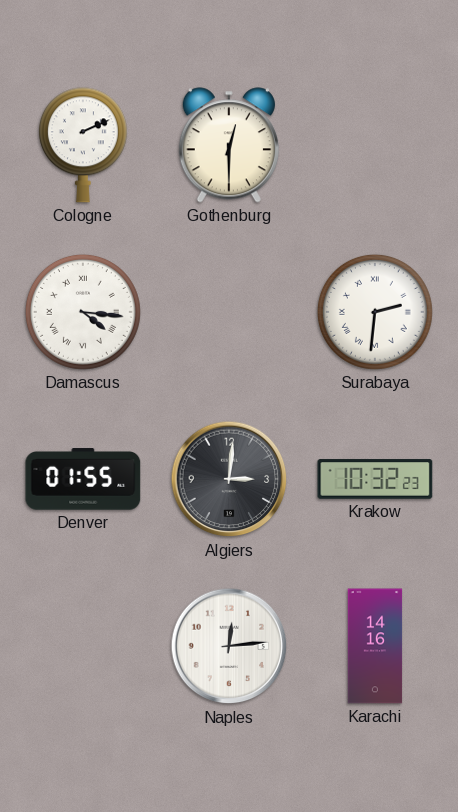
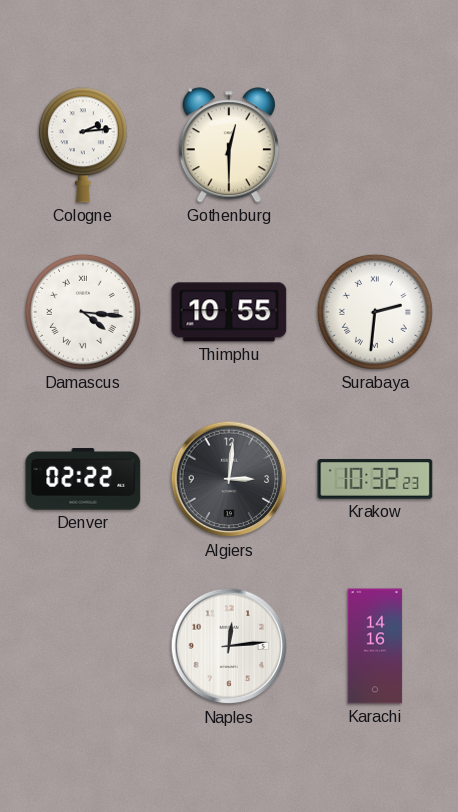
Cologne: 2:11 -> 2:14 (83, 145)
Thimphu: none -> 10:55 (229, 312)
Denver: 01:55 -> 02:22 (83, 479)
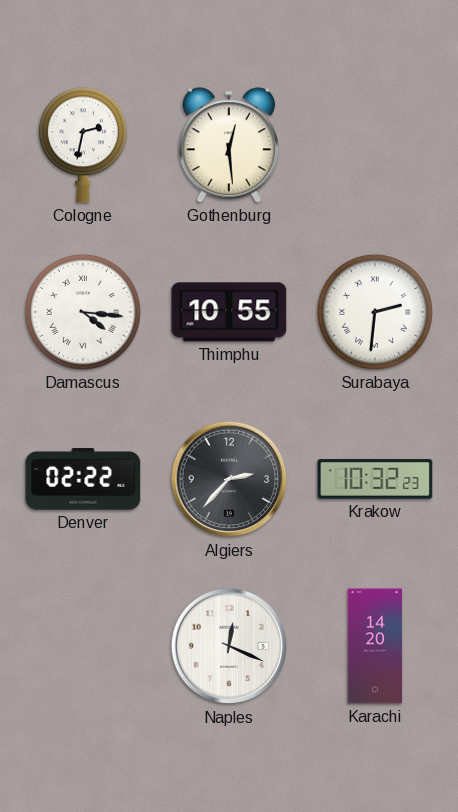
Cologne: 2:14 -> 2:32 (83, 145)
Gothenburg: 12:30 -> 12:29 (229, 145)
Algiers: 3:01 -> 2:37 (229, 479)
Naples: 12:14 -> 12:19 (229, 646)
Karachi: 14:16 -> 14:20 (375, 646)
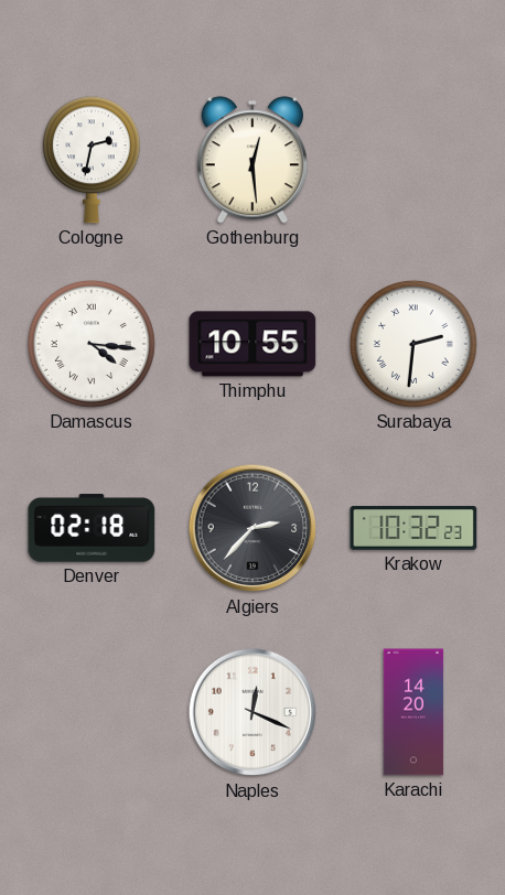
Denver: 02:22 -> 02:18 (92, 528)
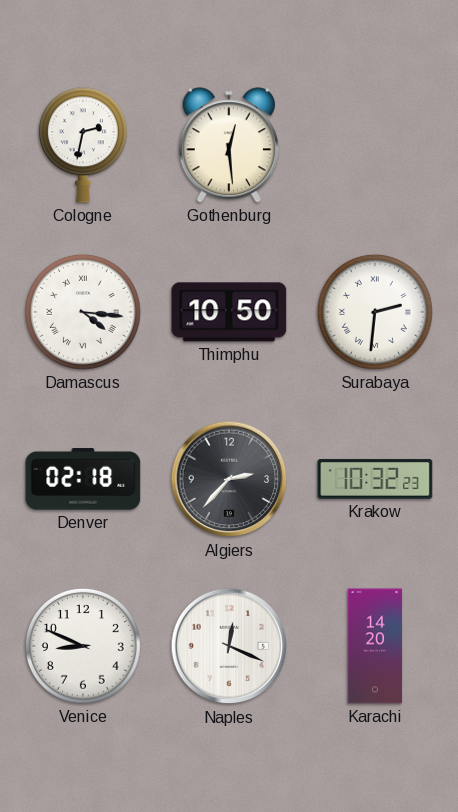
Thimphu: 10:55 -> 10:50 (229, 312)
Venice: none -> 8:49 (83, 646)
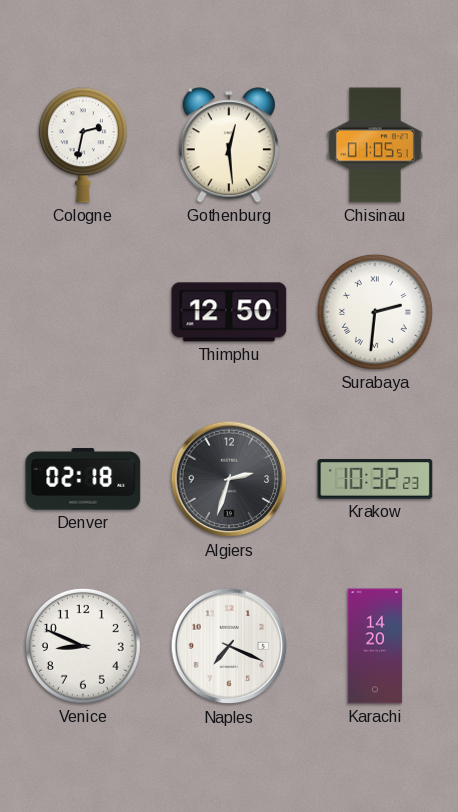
Chisinau: none -> 01:05 (375, 145)
Damascus: 4:16 -> none (83, 312)
Thimphu: 10:50 -> 12:50 (229, 312)
Algiers: 2:37 -> 2:33 (229, 479)
Naples: 12:19 -> 7:19 (229, 646)
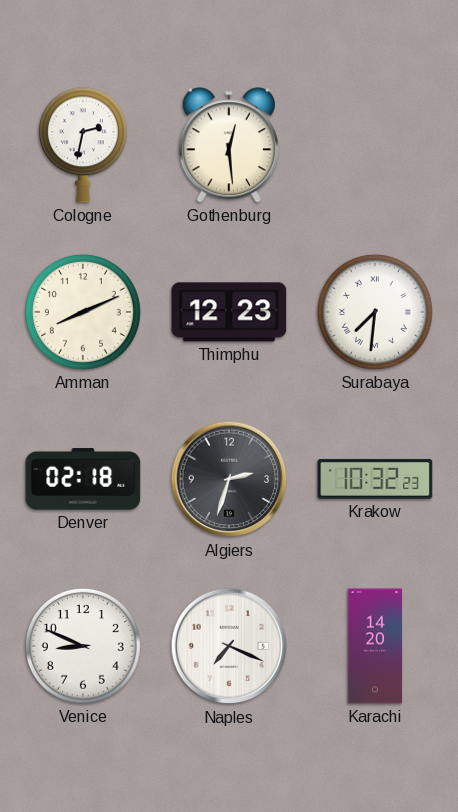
Chisinau: 01:05 -> none (375, 145)
Amman: none -> 8:11 (83, 312)
Thimphu: 12:50 -> 12:23 (229, 312)
Surabaya: 2:31 -> 7:31 (375, 312)
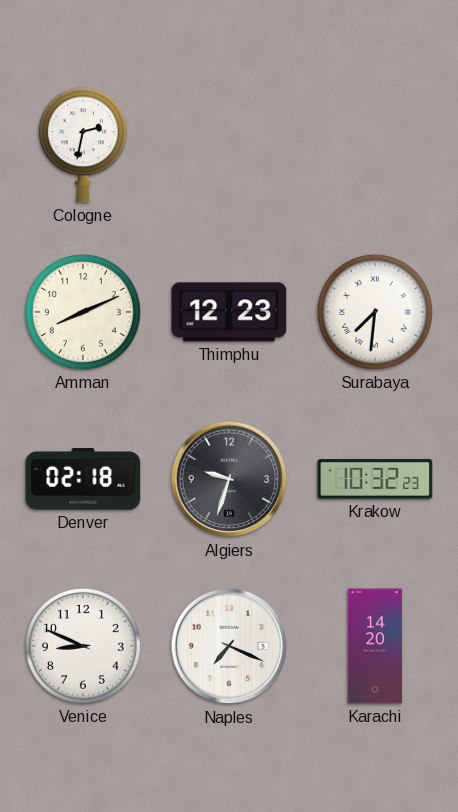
Gothenburg: 12:29 -> none (229, 145)
Algiers: 2:33 -> 9:33 (229, 479)
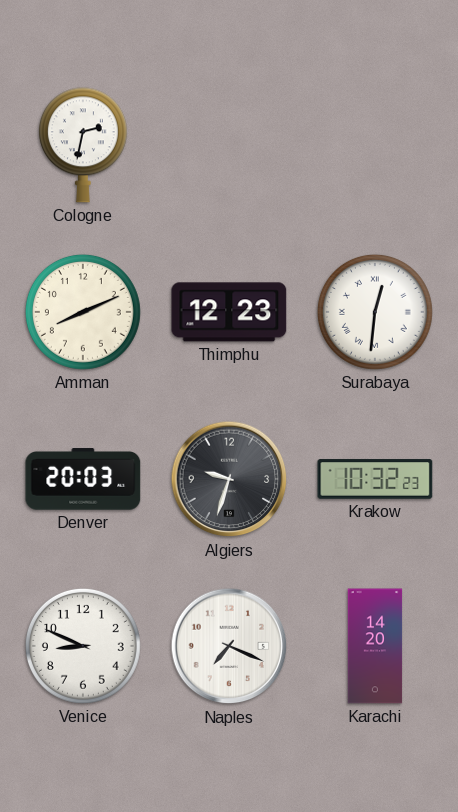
Surabaya: 7:31 -> 12:31 (375, 312)
Denver: 02:18 -> 20:03 (83, 479)
